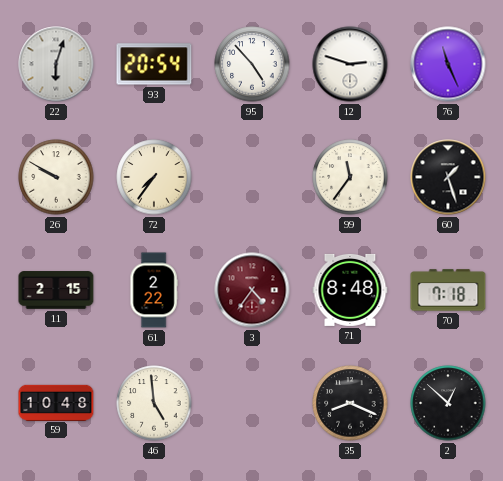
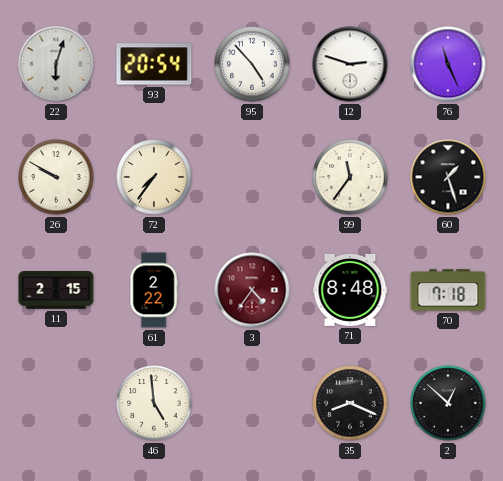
59: 10:48 -> none (56, 402)
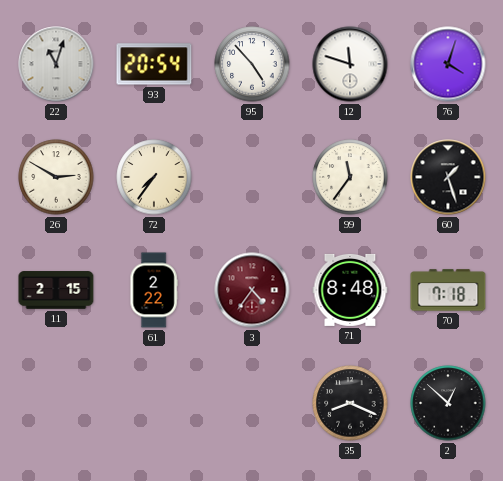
22: 6:03 -> 11:03 (56, 64)
12: 2:48 -> 11:48 (350, 64)
76: 11:26 -> 4:03 (448, 64)
26: 9:50 -> 2:50 (56, 177)
46: 4:59 -> none (154, 403)
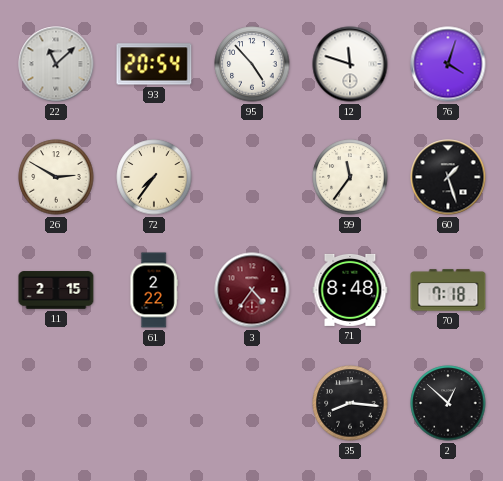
22: 11:03 -> 11:08 (56, 64)
35: 8:19 -> 8:16 (350, 403)
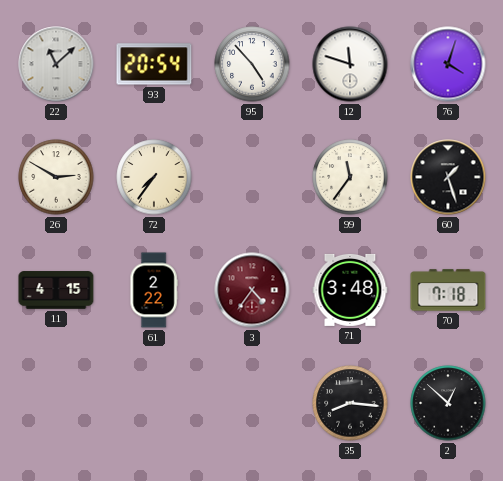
11: 2:15 -> 4:15 (56, 290)
71: 8:48 -> 3:48 (350, 290)
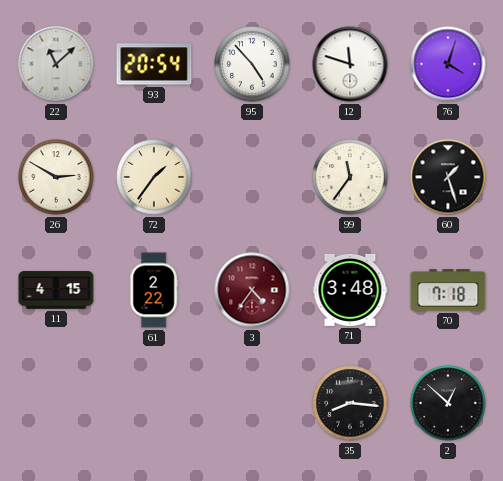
72: 7:36 -> 1:36 (154, 177)
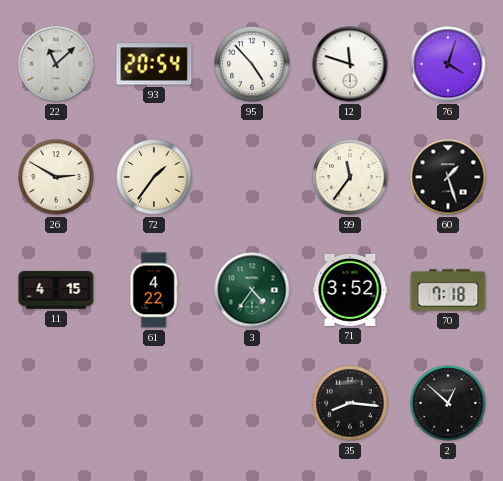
61: 2:22 -> 4:22 (154, 290)
3 dial: burgundy -> green (252, 290)
71: 3:48 -> 3:52 (350, 290)
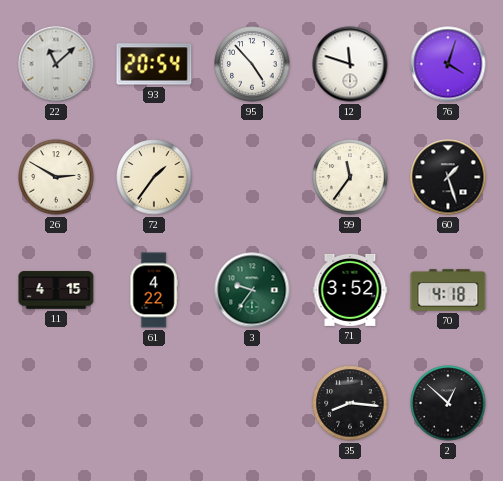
3: 4:36 -> 9:36 (252, 290)
70: 7:18 -> 4:18 (448, 290)
